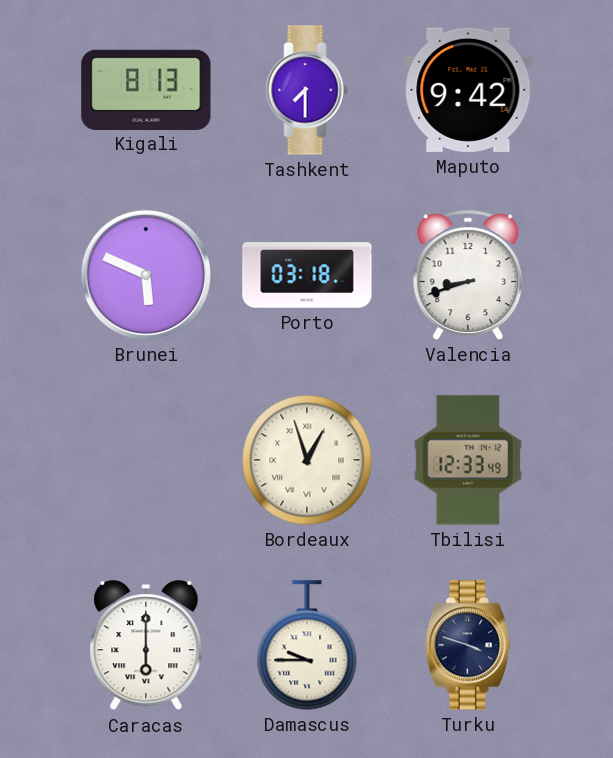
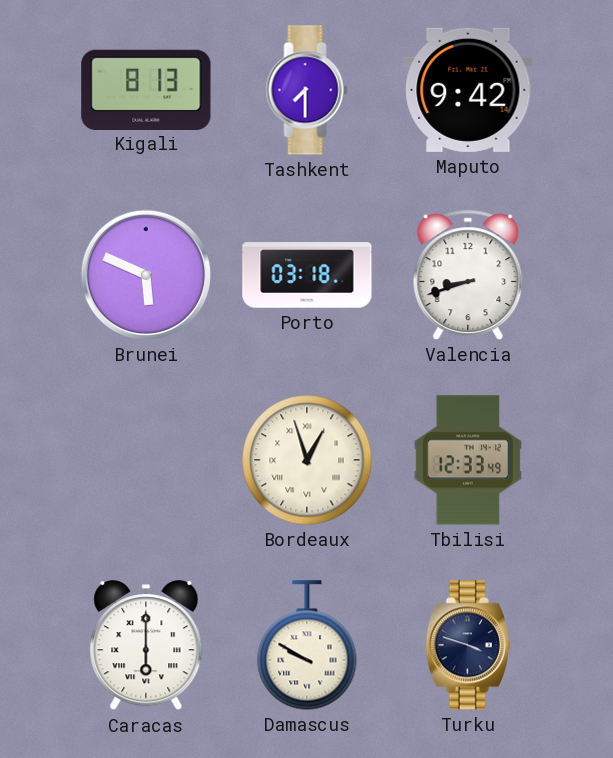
Damascus: 9:45 -> 9:50 (307, 645)
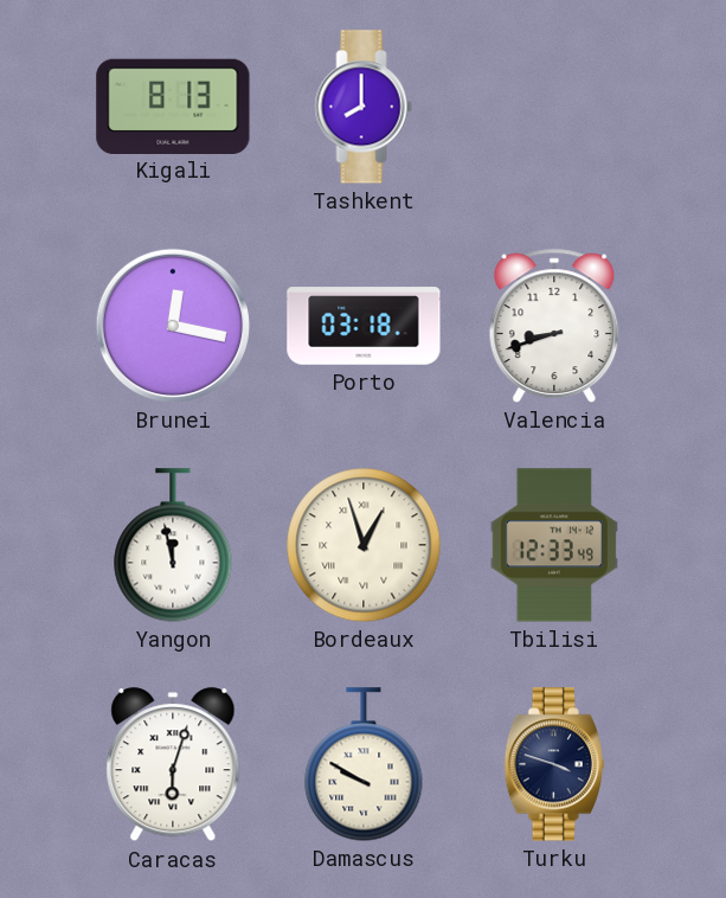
Tashkent: 7:30 -> 8:00 (364, 107)
Maputo: 9:42 -> none (468, 90)
Brunei: 5:49 -> 12:17 (173, 326)
Yangon: none -> 11:58 (173, 545)
Caracas: 6:00 -> 6:03 (173, 765)
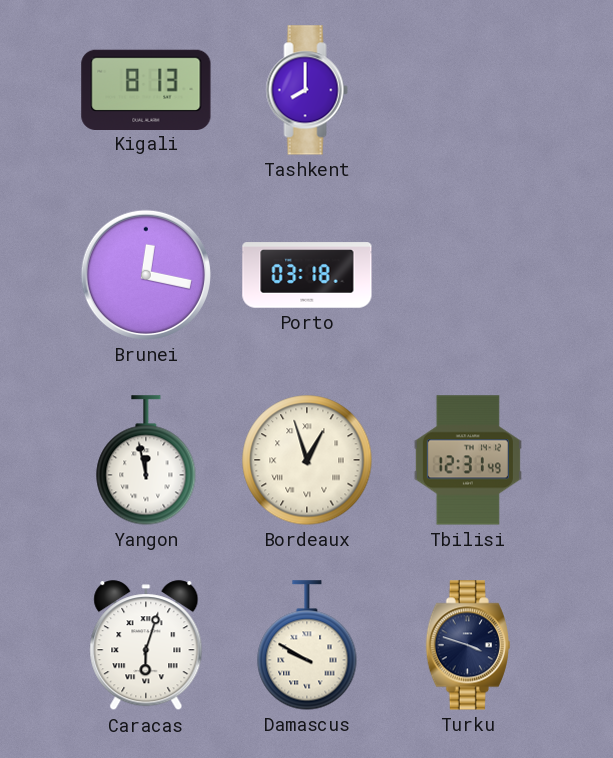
Valencia: 8:42 -> none (554, 326)
Tbilisi: 12:33 -> 12:31 (468, 460)
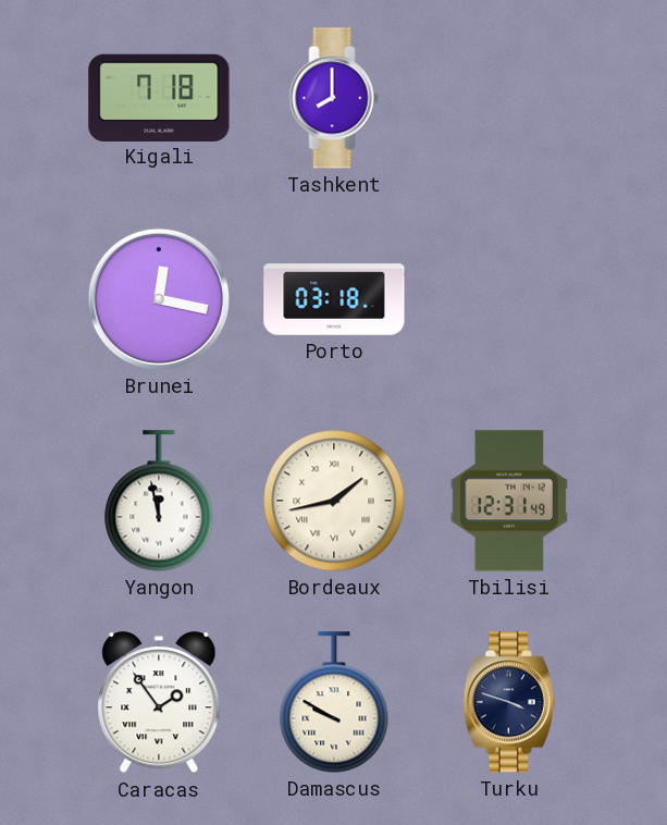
Kigali: 8:13 -> 7:18 (159, 97)
Bordeaux: 12:57 -> 1:43 (334, 501)
Caracas: 6:03 -> 1:54 (159, 703)
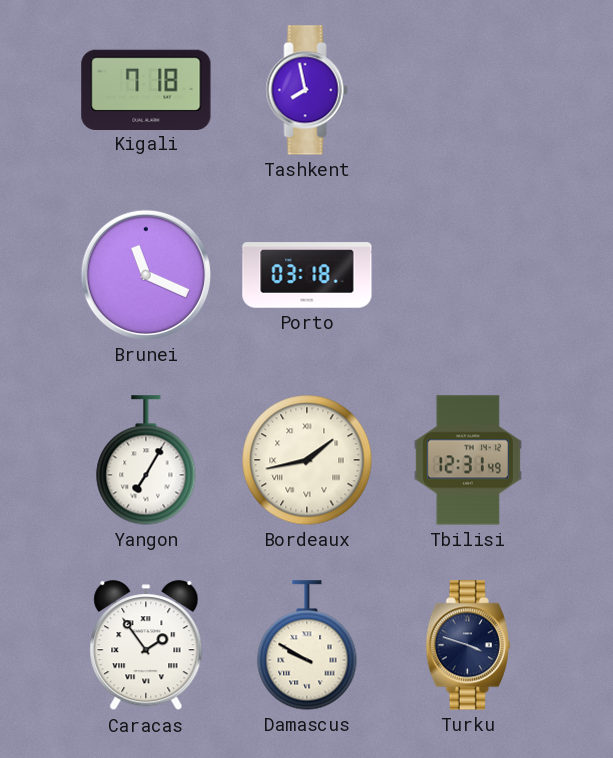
Tashkent: 8:00 -> 7:58 (307, 90)
Brunei: 12:17 -> 11:19 (146, 275)
Yangon: 11:58 -> 7:05 (146, 460)
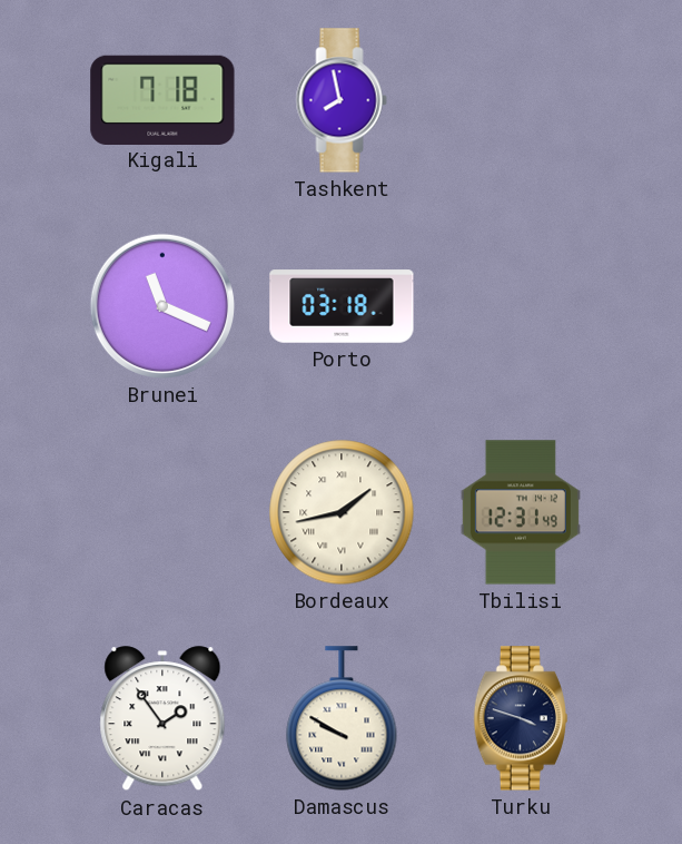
Yangon: 7:05 -> none (146, 460)
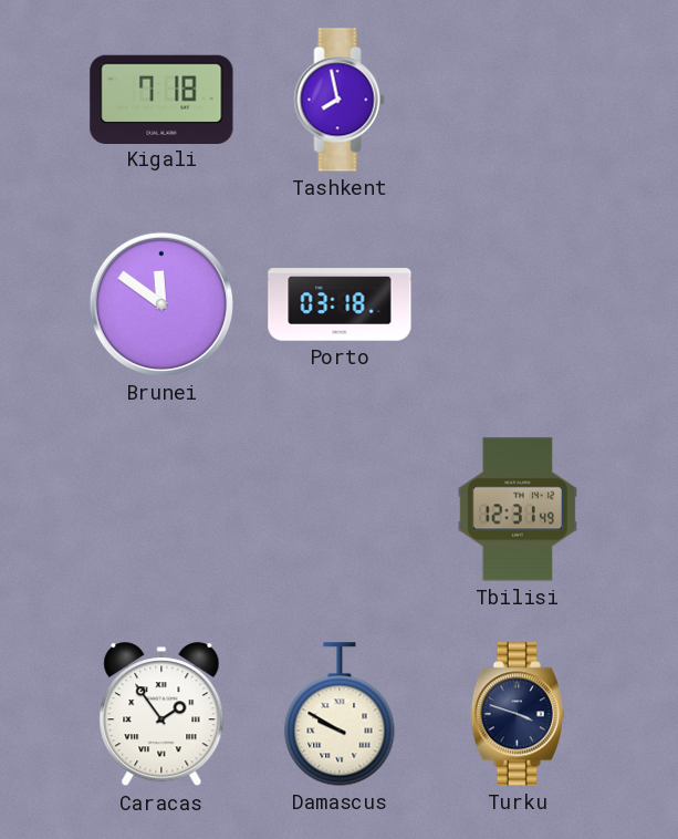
Brunei: 11:19 -> 11:51 (161, 304)
Bordeaux: 1:43 -> none (342, 512)
